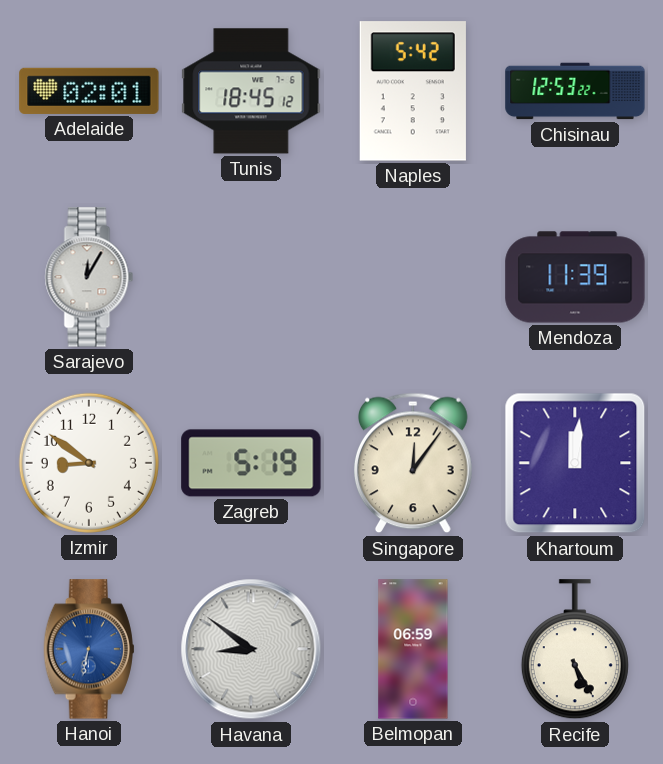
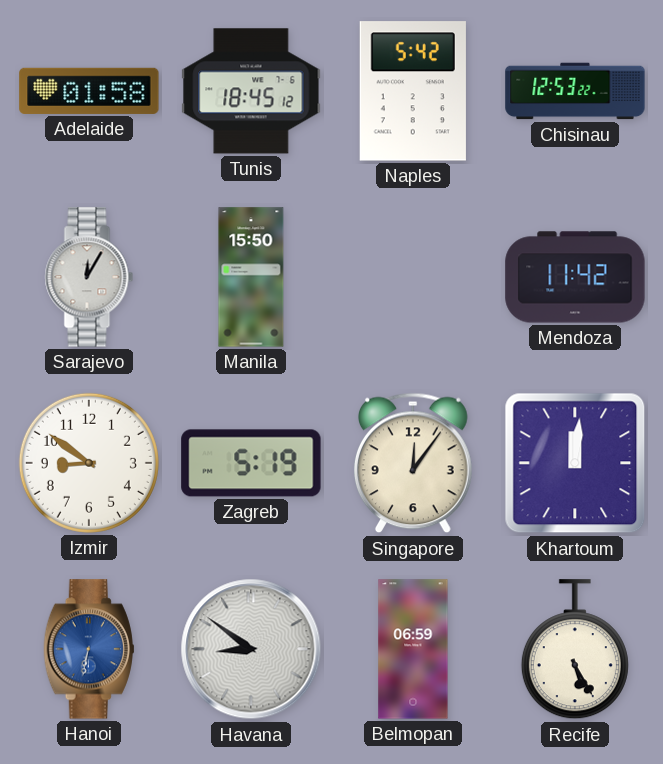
Adelaide: 02:01 -> 01:58 (89, 91)
Manila: none -> 15:50 (251, 277)
Mendoza: 11:39 -> 11:42 (575, 277)
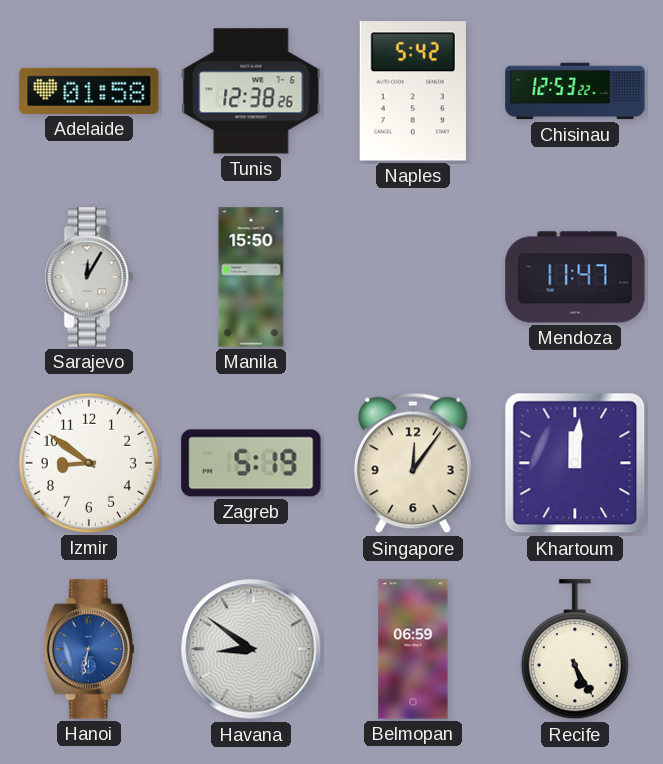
Tunis: 18:45 -> 12:38 (251, 91)
Mendoza: 11:42 -> 11:47 (575, 277)
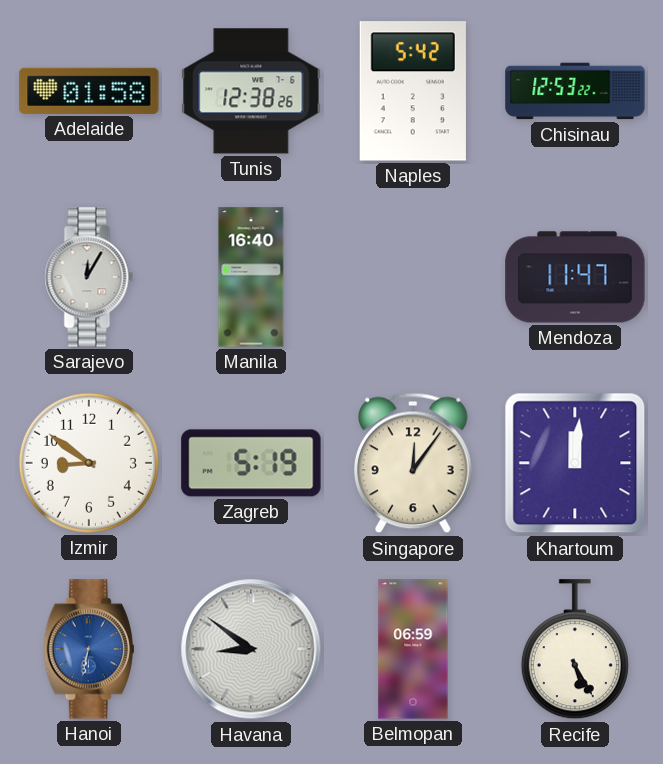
Manila: 15:50 -> 16:40 (251, 277)
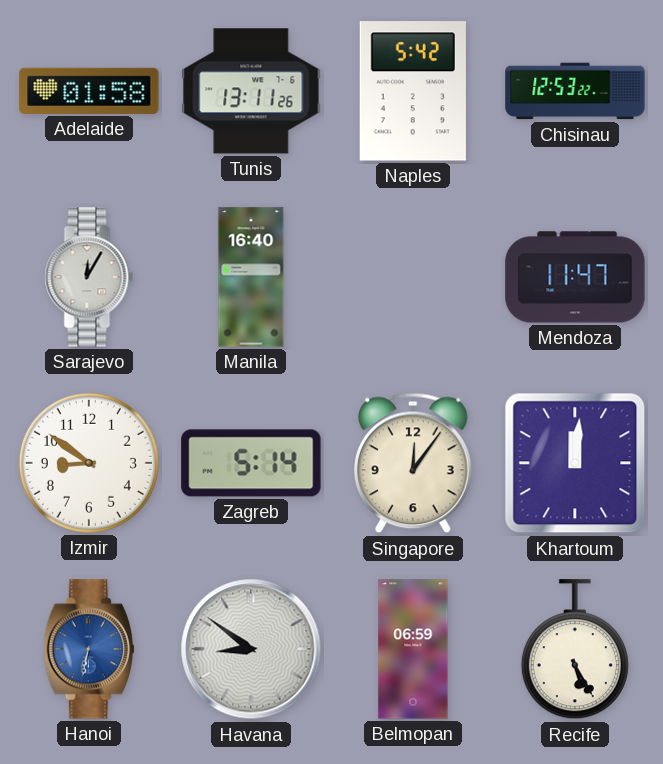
Tunis: 12:38 -> 13:11 (251, 91)
Zagreb: 5:19 -> 5:14 (251, 463)
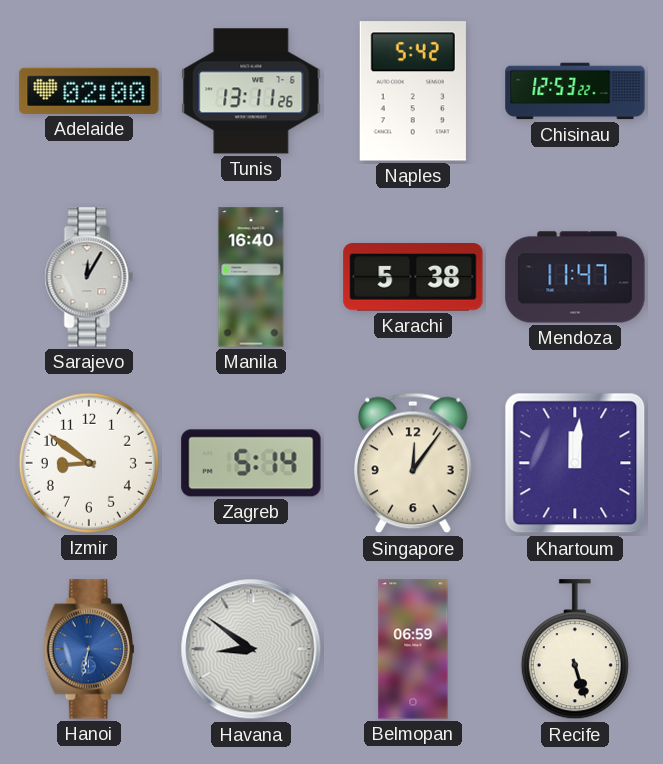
Adelaide: 01:58 -> 02:00 (89, 91)
Karachi: none -> 5:38 (413, 277)
Recife: 5:25 -> 5:27 (575, 650)
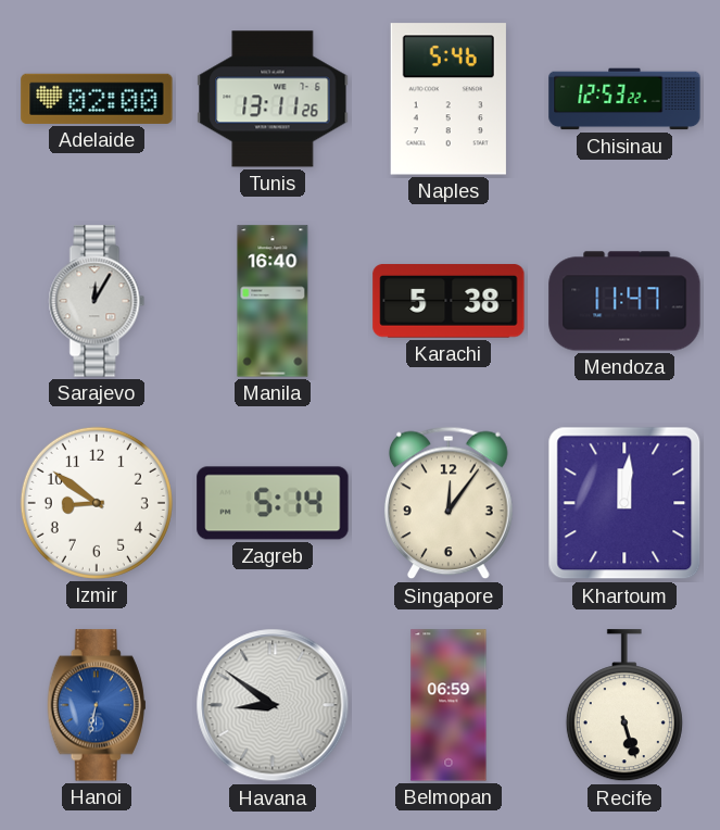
Naples: 5:42 -> 5:46 (449, 99)
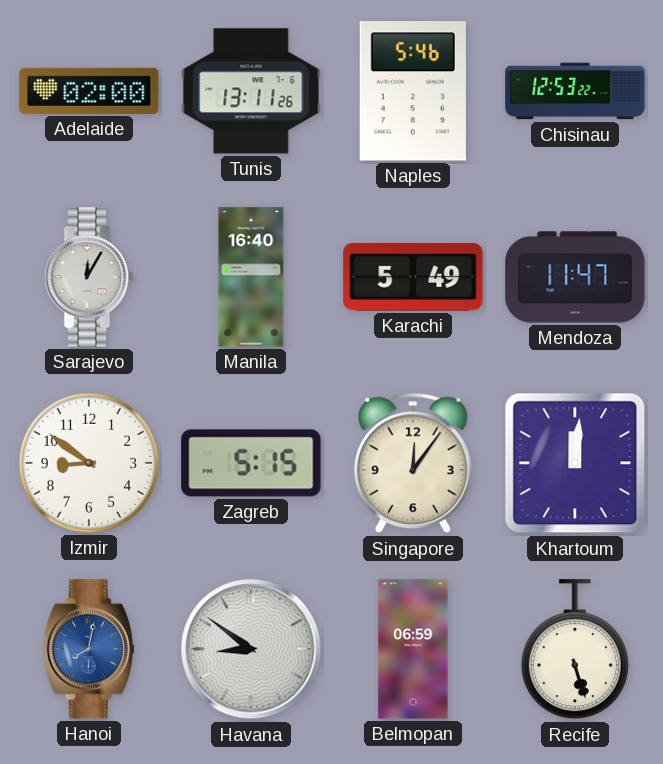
Karachi: 5:38 -> 5:49 (413, 277)
Zagreb: 5:14 -> 5:15 (251, 463)
Hanoi: 6:32 -> 8:02 (89, 649)
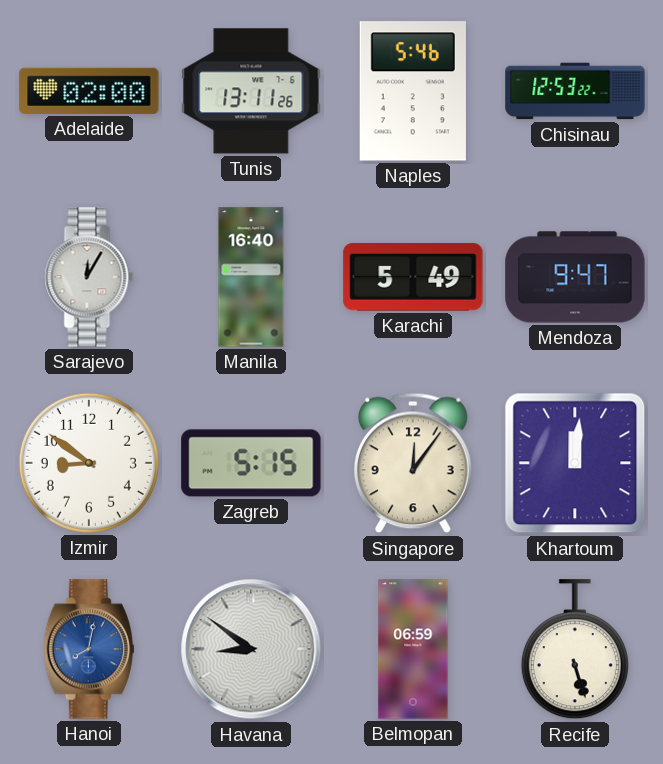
Mendoza: 11:47 -> 9:47 (575, 277)
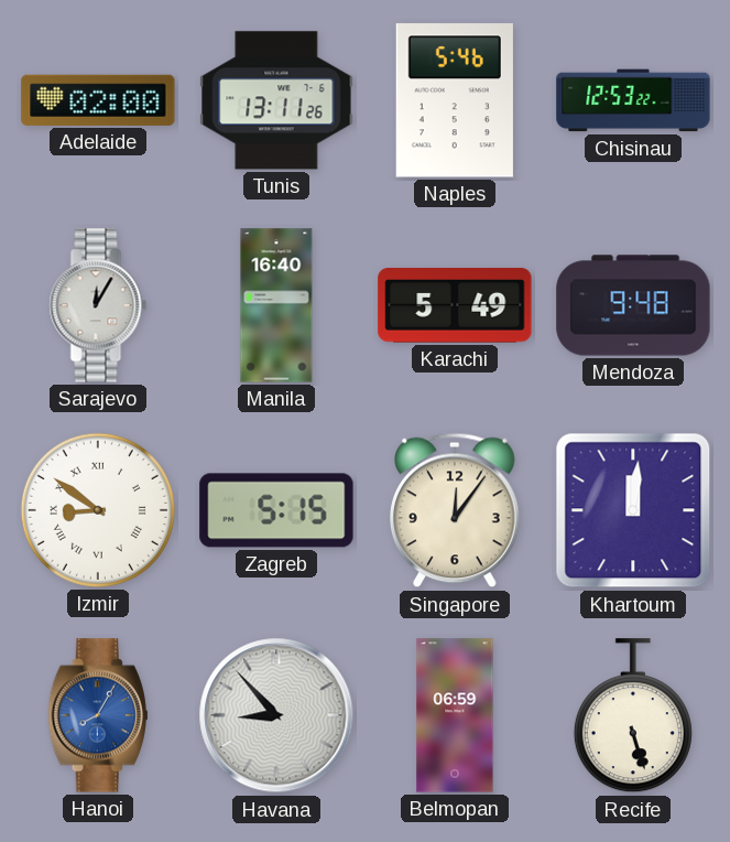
Mendoza: 9:47 -> 9:48 (633, 305)
Izmir numerals: Arabic -> Roman (98, 510)
Hanoi: 8:02 -> 8:05 (98, 715)
Havana: 8:51 -> 8:53 (276, 715)
